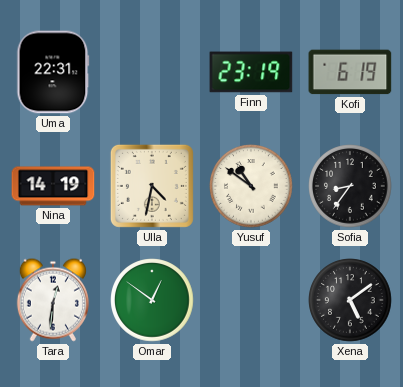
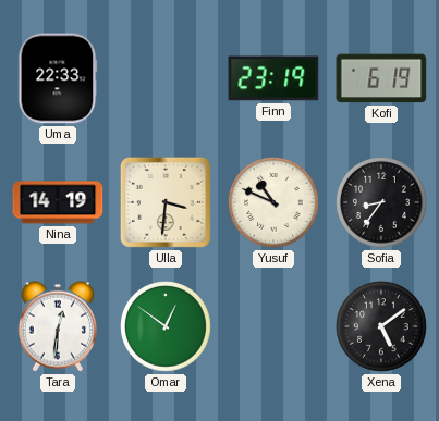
Uma: 22:31 -> 22:33 (58, 78)
Ulla: 4:32 -> 3:31 (166, 202)
Yusuf: 10:51 -> 10:49 (273, 202)
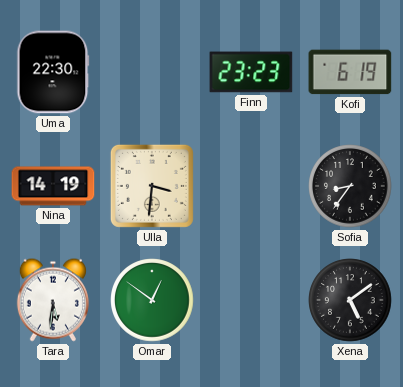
Uma: 22:33 -> 22:30 (53, 72)
Finn: 23:19 -> 23:23 (251, 72)
Yusuf: 10:49 -> none (273, 202)
Tara: 12:31 -> 5:31 (53, 300)
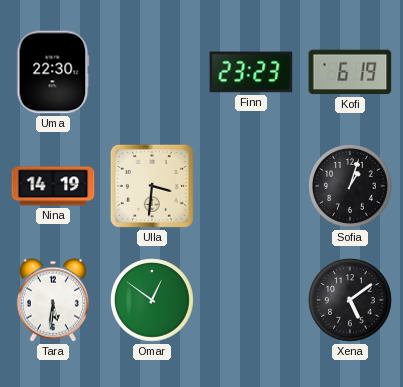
Sofia: 8:36 -> 1:03 (350, 186)
